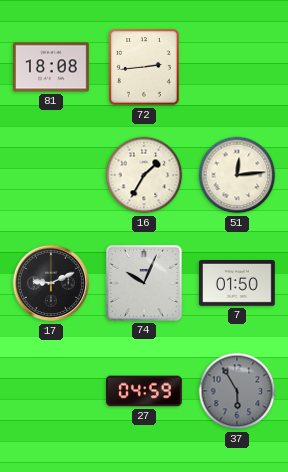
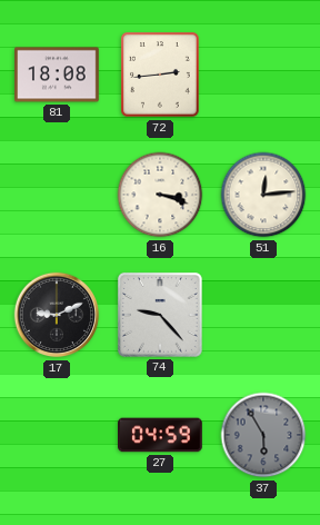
16: 1:35 -> 3:18 (160, 195)
74: 10:04 -> 9:23 (160, 315)
7: 01:50 -> none (238, 284)
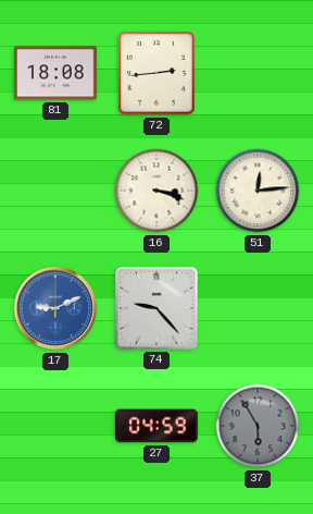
17 dial: black -> blue (55, 308)
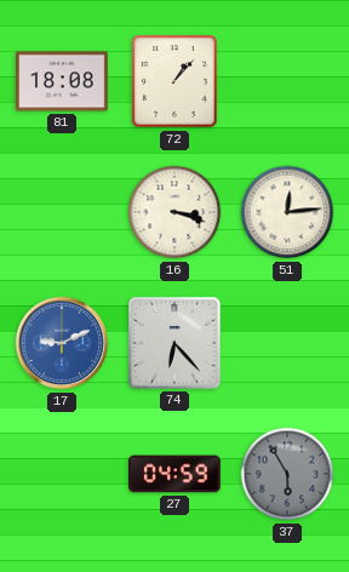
72: 2:44 -> 1:07 (176, 82)
74: 9:23 -> 6:23 (174, 343)
